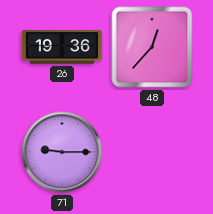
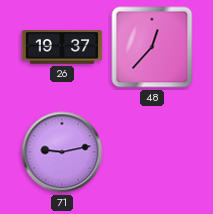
26: 19:36 -> 19:37 (62, 47)
71: 9:15 -> 9:13 (62, 152)
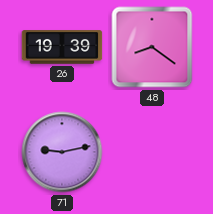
26: 19:37 -> 19:39 (62, 47)
48: 12:37 -> 8:21 (152, 47)
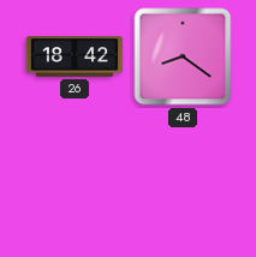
26: 19:39 -> 18:42 (75, 56)
71: 9:13 -> none (62, 152)
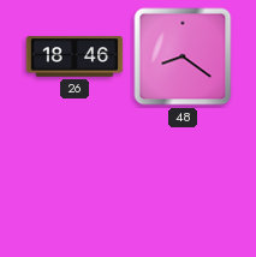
26: 18:42 -> 18:46 (75, 56)
